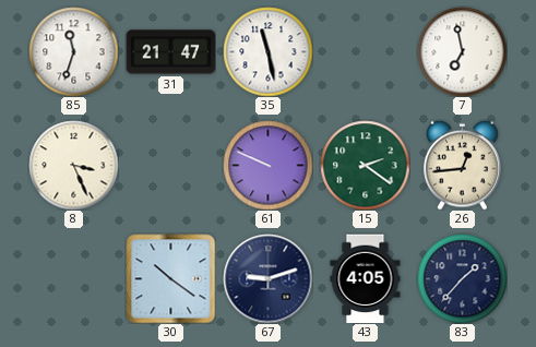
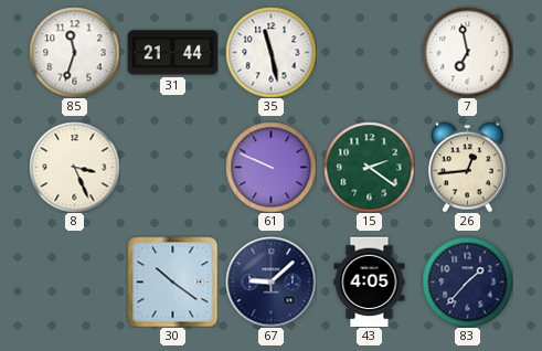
31: 21:47 -> 21:44 (172, 53)
67: 9:12 -> 9:08 (270, 281)
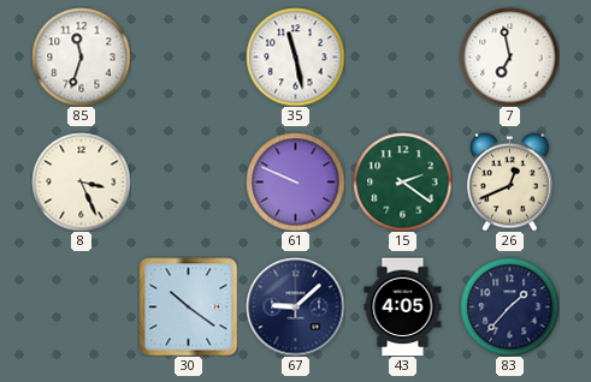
31: 21:44 -> none (172, 53)
26: 12:44 -> 12:41 (510, 181)
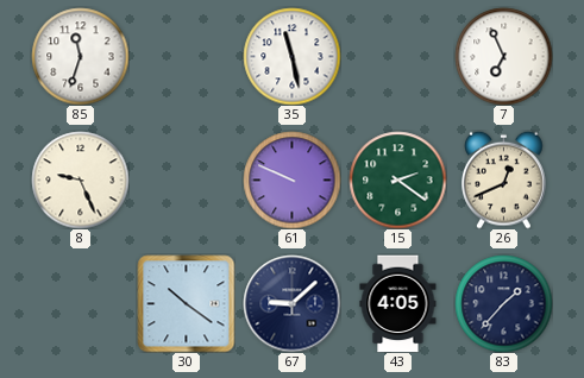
7: 6:58 -> 6:56 (503, 56)
8: 3:26 -> 9:26 (80, 179)
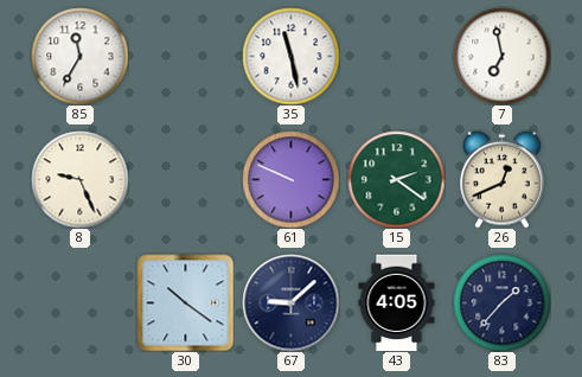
85: 11:33 -> 11:35 (79, 56)
7: 6:56 -> 6:58 (501, 56)
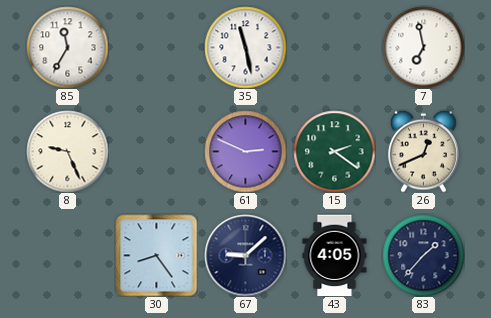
61: 9:49 -> 2:49 (245, 151)
30: 10:21 -> 8:24 (156, 255)
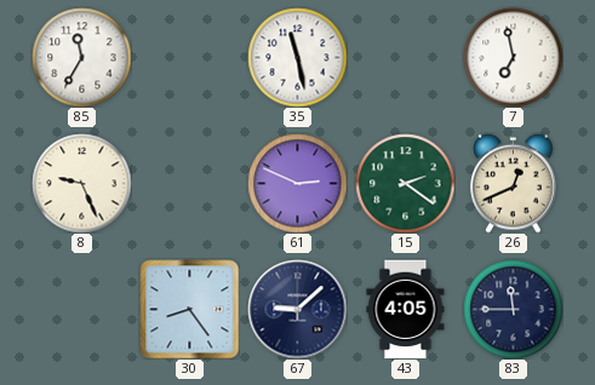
83: 1:37 -> 11:45 (513, 309)
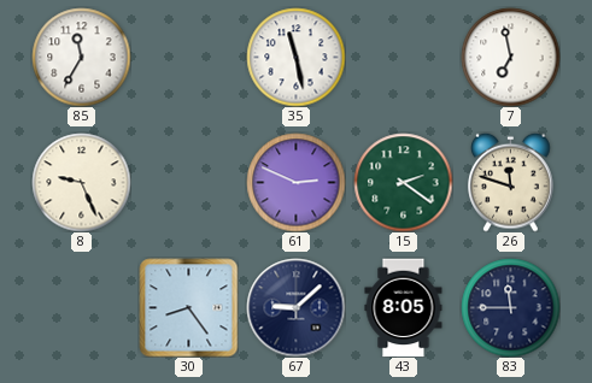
26: 12:41 -> 11:48 (511, 182)
43: 4:05 -> 8:05 (404, 307)
